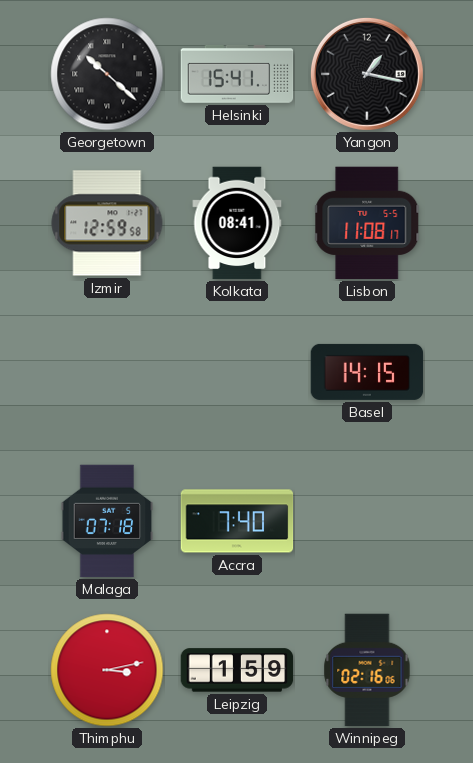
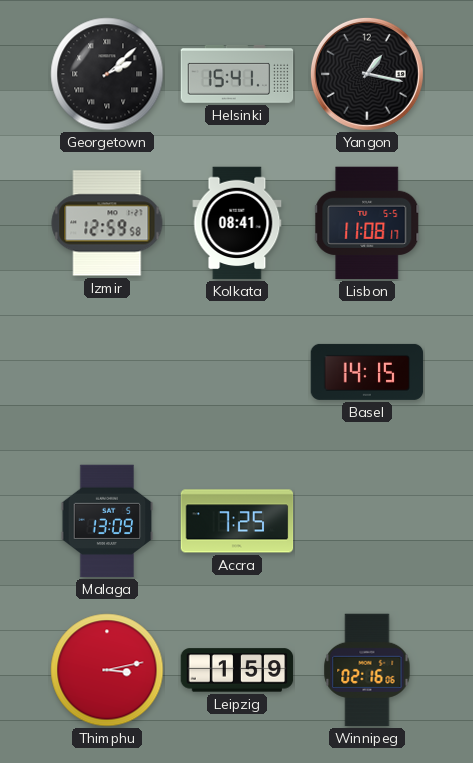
Georgetown: 10:22 -> 2:08 (107, 74)
Malaga: 07:18 -> 13:09 (107, 521)
Accra: 7:40 -> 7:25 (237, 521)
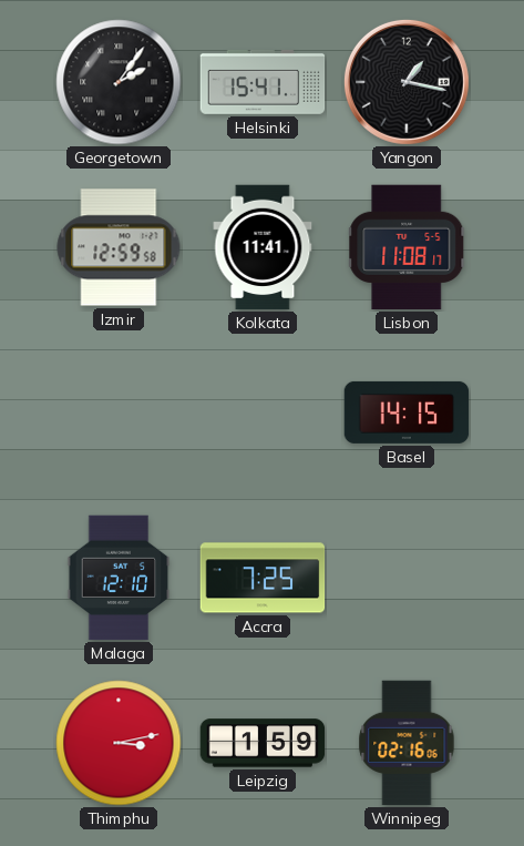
Georgetown: 2:08 -> 2:06 (119, 82)
Kolkata: 08:41 -> 11:41 (263, 247)
Malaga: 13:09 -> 12:10 (119, 578)
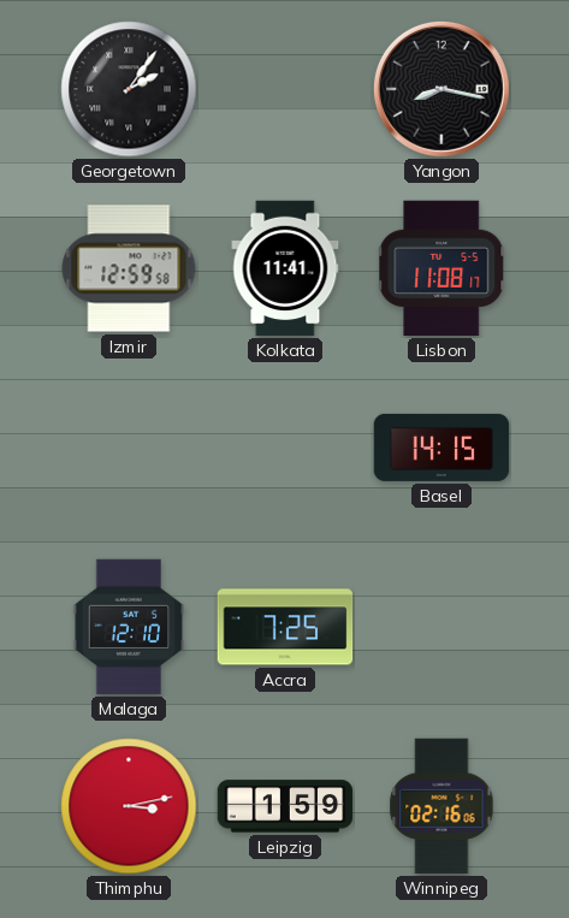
Helsinki: 15:41 -> none (263, 82)
Yangon: 1:17 -> 8:17 (441, 89)
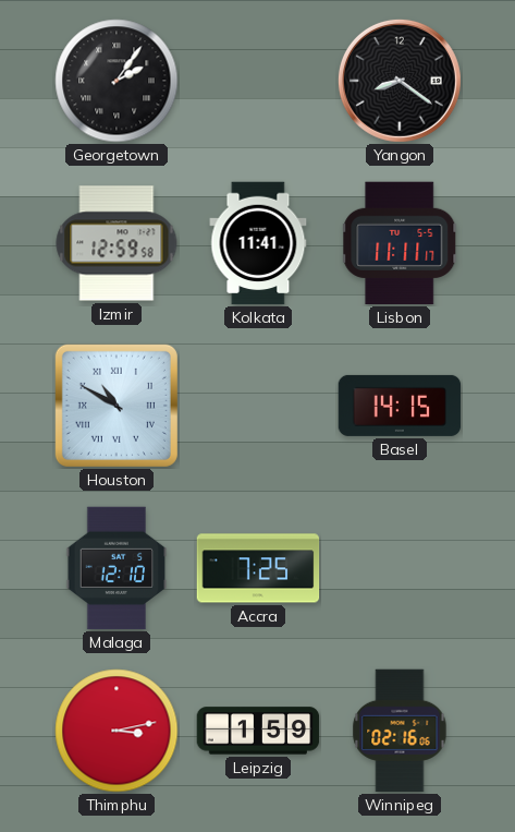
Yangon: 8:17 -> 8:21 (400, 81)
Lisbon: 11:08 -> 11:11 (401, 243)
Houston: none -> 10:50 (117, 406)
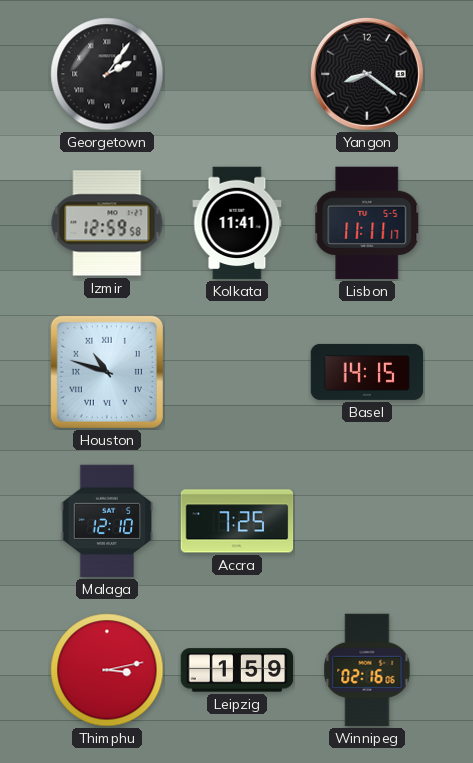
Houston: 10:50 -> 10:48 (107, 372)
